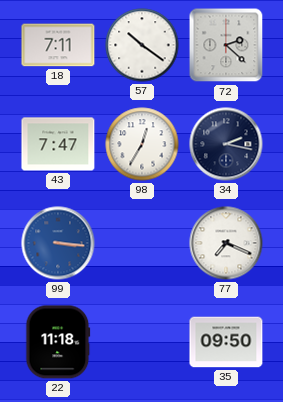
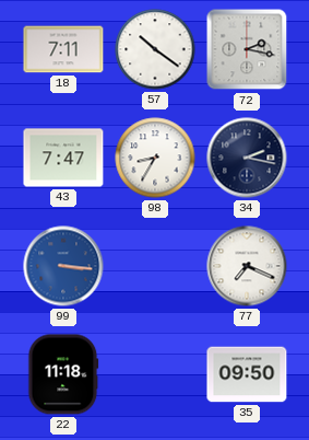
72: 2:22 -> 2:17 (247, 49)
98: 12:35 -> 8:35 (155, 158)
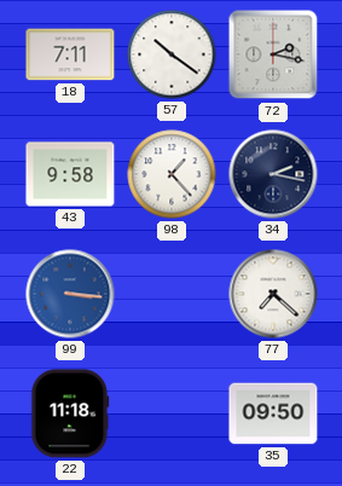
43: 7:47 -> 9:58 (70, 174)
98: 8:35 -> 1:23 (172, 174)
77: 7:19 -> 7:22 (273, 294)
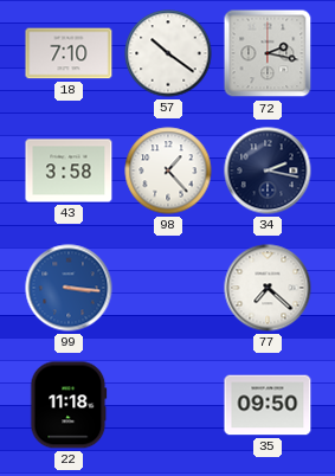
18: 7:11 -> 7:10 (69, 53)
43: 9:58 -> 3:58 (69, 171)
